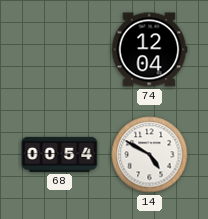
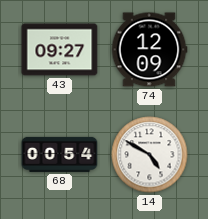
43: none -> 09:27 (60, 50)
74: 12:04 -> 12:09 (149, 50)
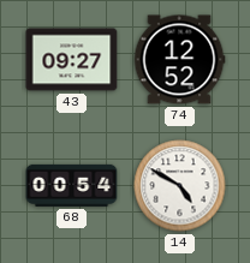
74: 12:09 -> 12:52 (179, 60)
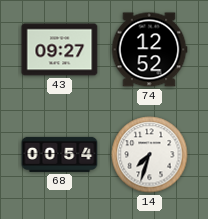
14: 4:50 -> 7:33 (150, 155)
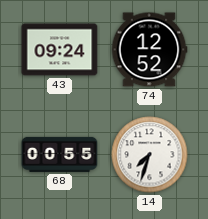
43: 09:27 -> 09:24 (60, 50)
68: 00:54 -> 00:55 (60, 154)
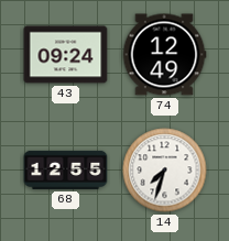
74: 12:52 -> 12:49 (164, 55)
68: 00:55 -> 12:55 (66, 169)
